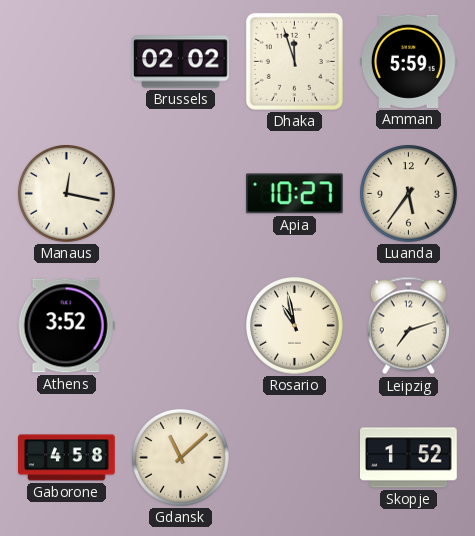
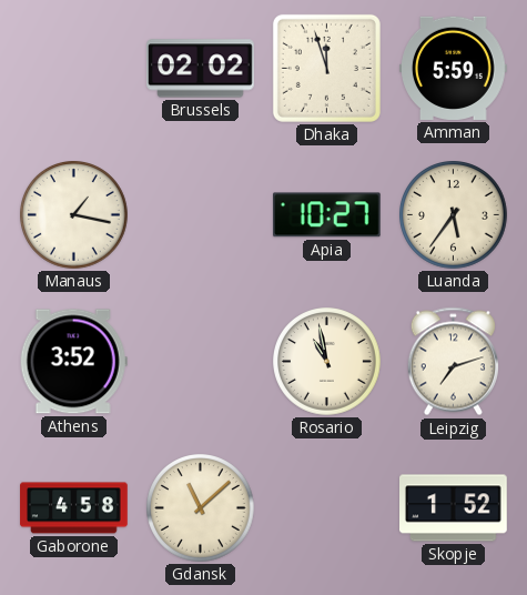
Manaus: 12:17 -> 1:17 (74, 215)
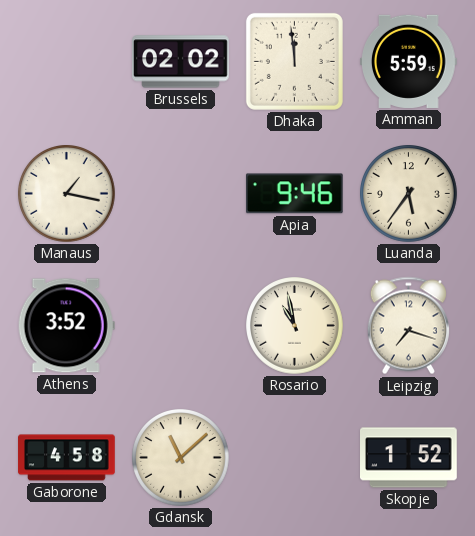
Dhaka: 11:57 -> 11:59 (294, 61)
Apia: 10:27 -> 9:46 (294, 194)
Leipzig: 7:12 -> 7:18 (408, 326)
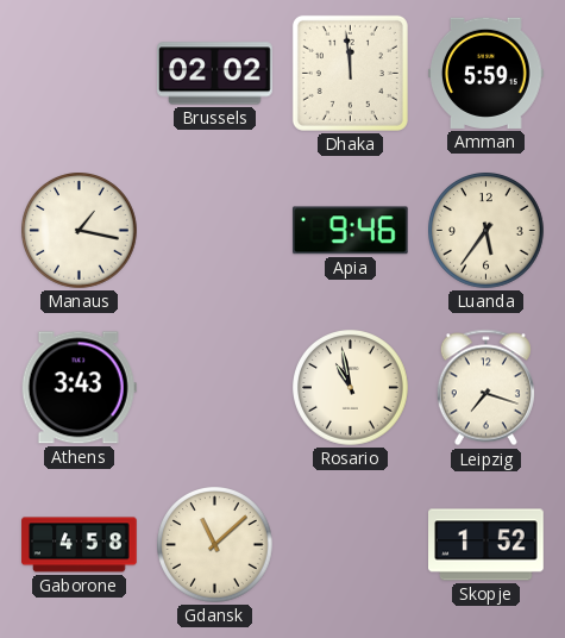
Athens: 3:52 -> 3:43 (79, 388)
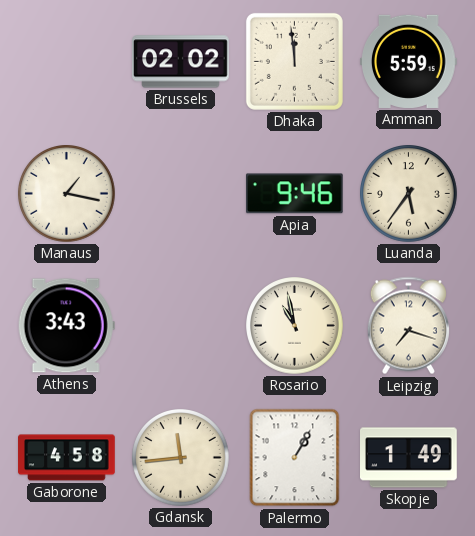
Gdansk: 11:08 -> 11:44 (181, 458)
Palermo: none -> 1:05 (295, 458)
Skopje: 1:52 -> 1:49 (409, 458)
